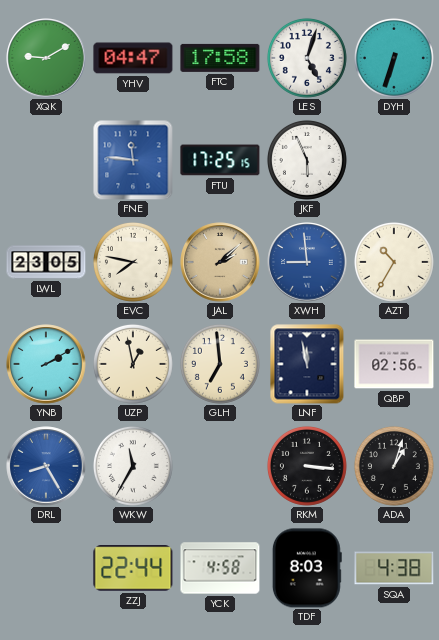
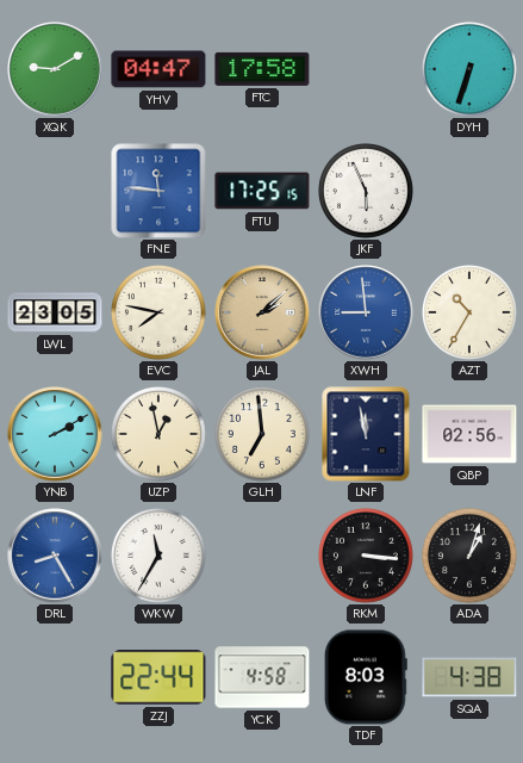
LES: 5:03 -> none (307, 58)
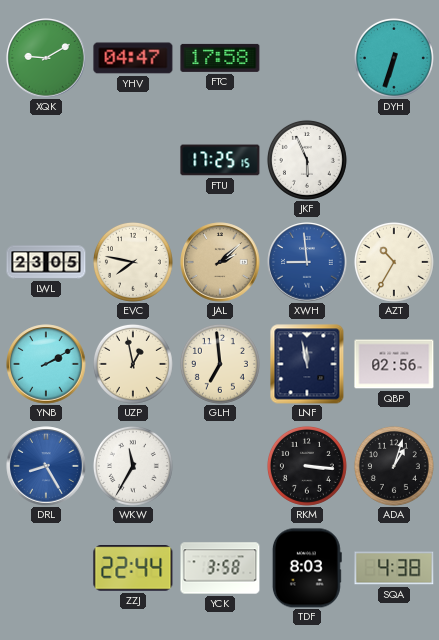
FNE: 11:46 -> none (158, 191)
YCK: 4:58 -> 3:58 (220, 568)
